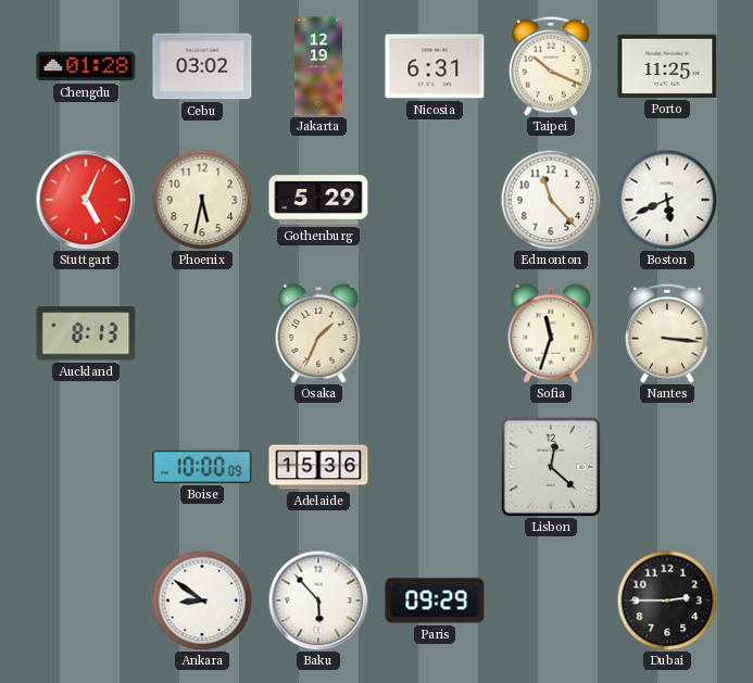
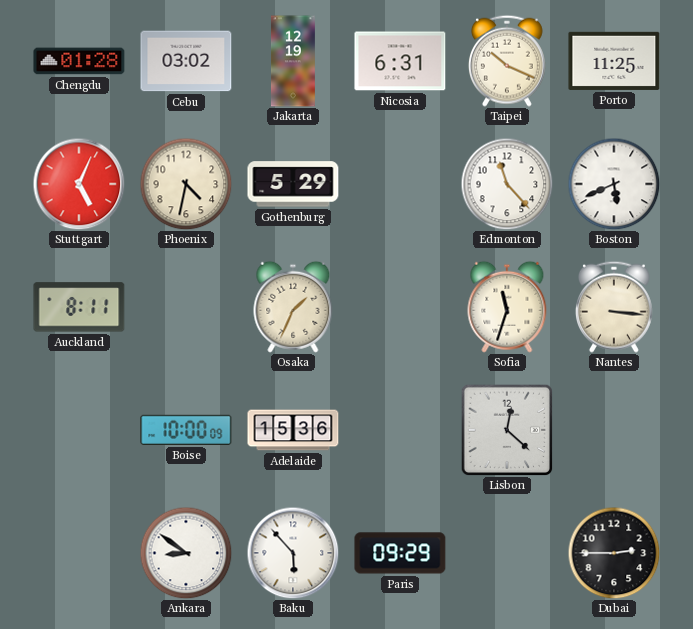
Phoenix: 5:32 -> 4:32 (186, 184)
Auckland: 8:13 -> 8:11 (79, 307)
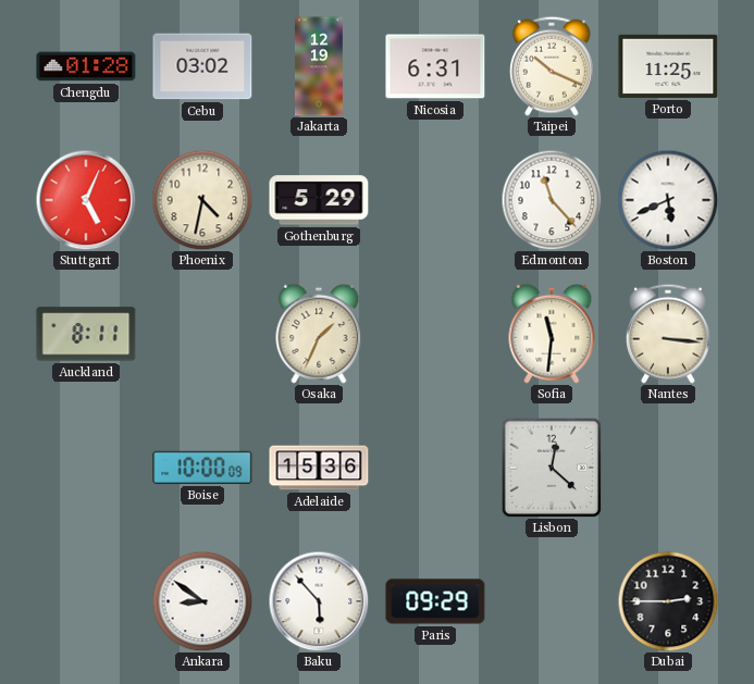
Sofia: 11:33 -> 11:31 (552, 334)
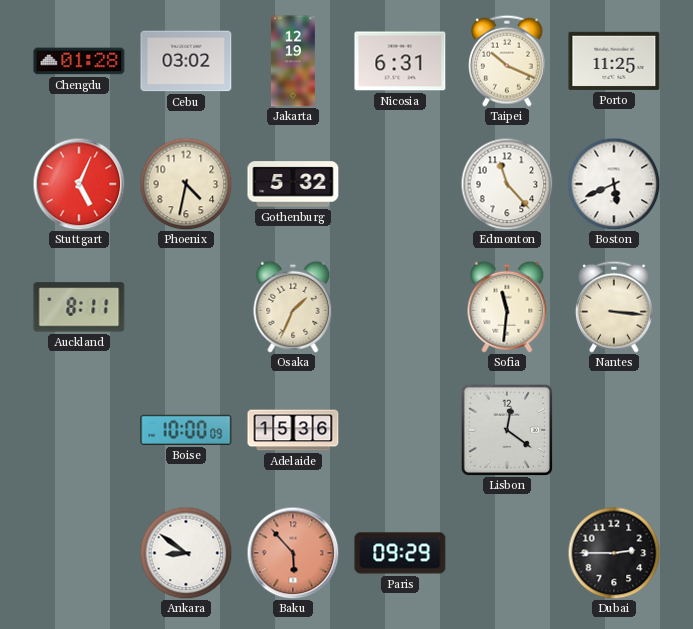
Gothenburg: 5:29 -> 5:32 (293, 184)
Lisbon: 12:22 -> 12:21 (507, 430)
Baku dial: white -> salmon (293, 553)
